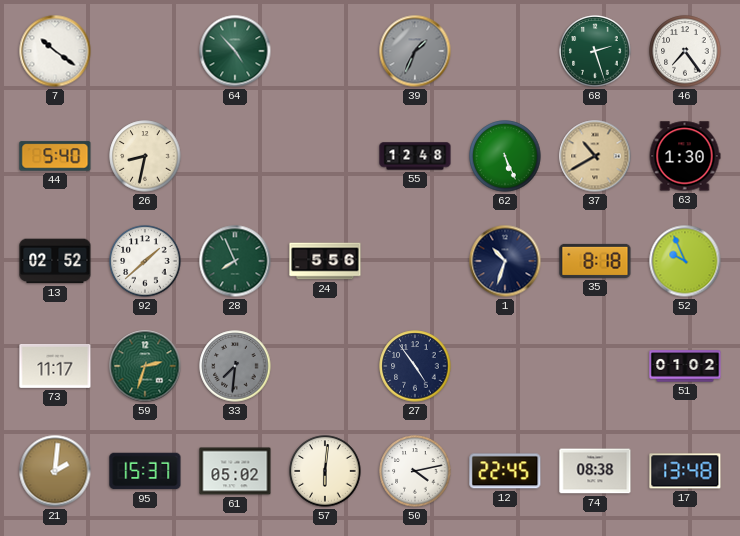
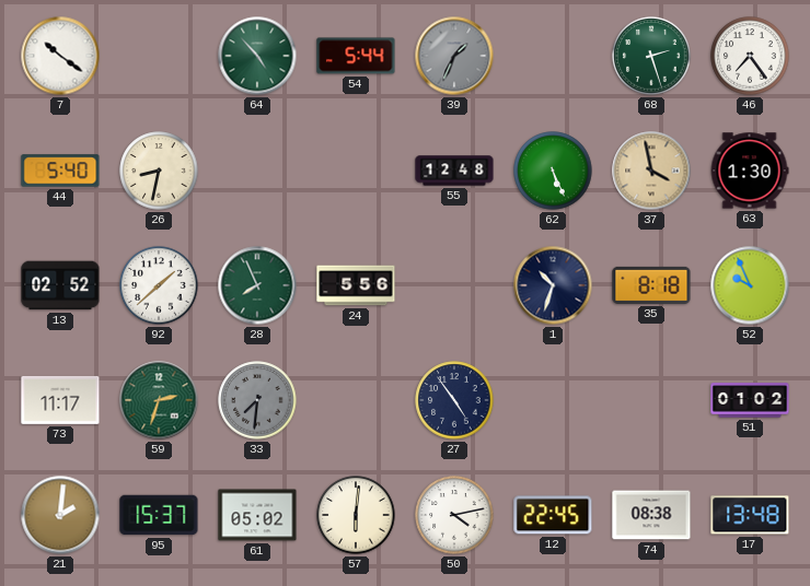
54: none -> 5:44 (356, 56)
37: 10:40 -> 3:58 (651, 171)
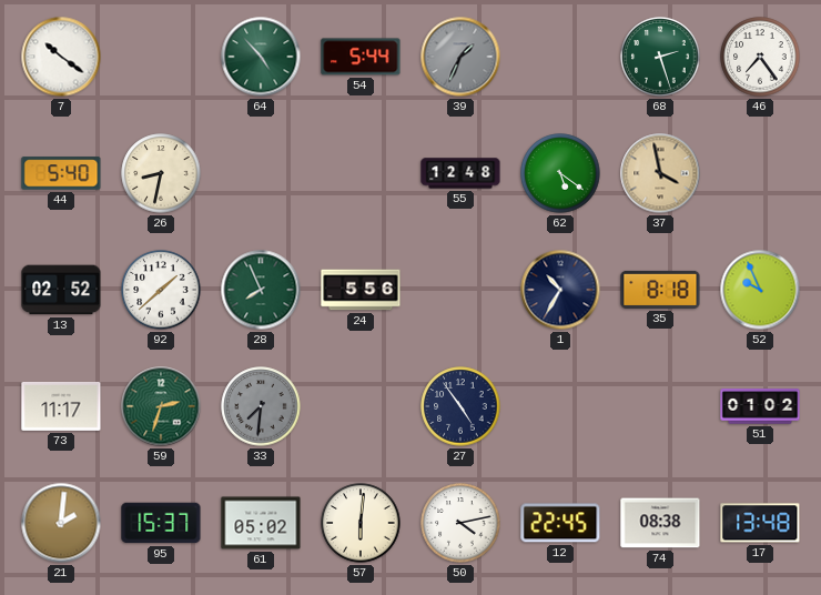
62: 5:26 -> 5:21 (560, 173)
63: 1:30 -> none (750, 171)
1: 10:33 -> 10:35 (560, 290)
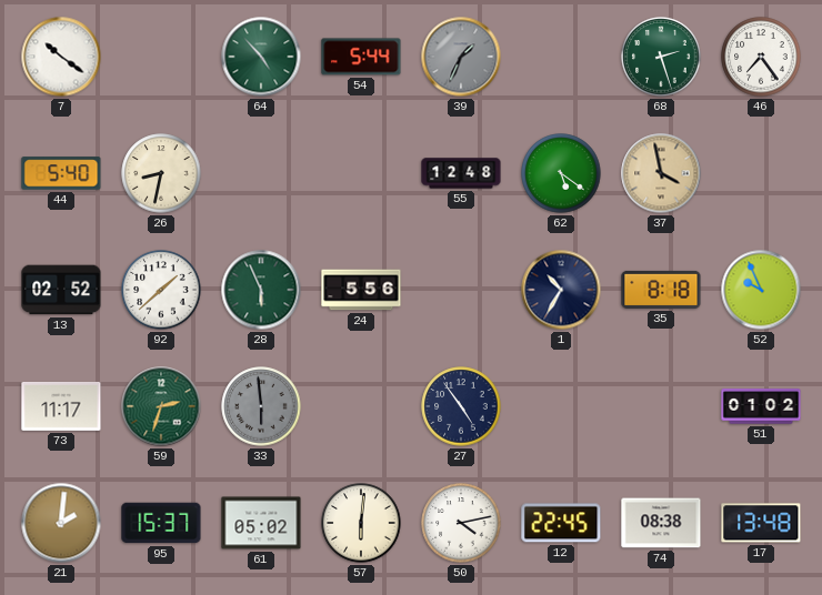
28: 7:56 -> 5:56 (261, 290)
33: 7:31 -> 5:59 (261, 406)
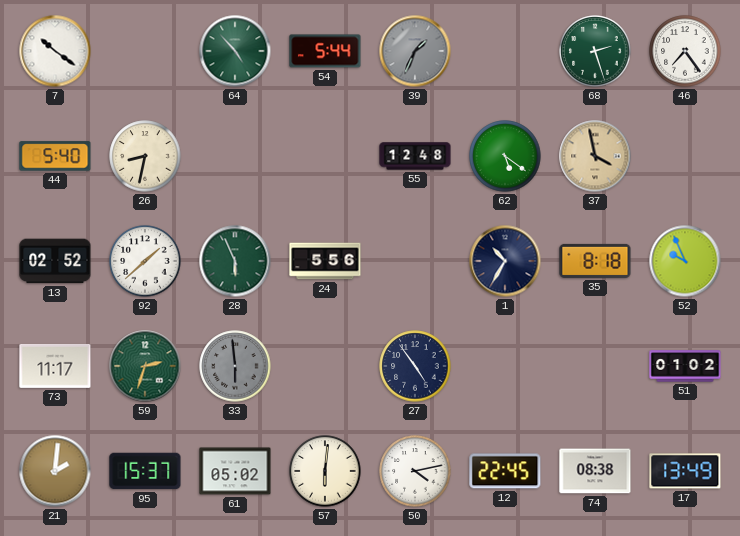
17: 13:48 -> 13:49 (685, 471)
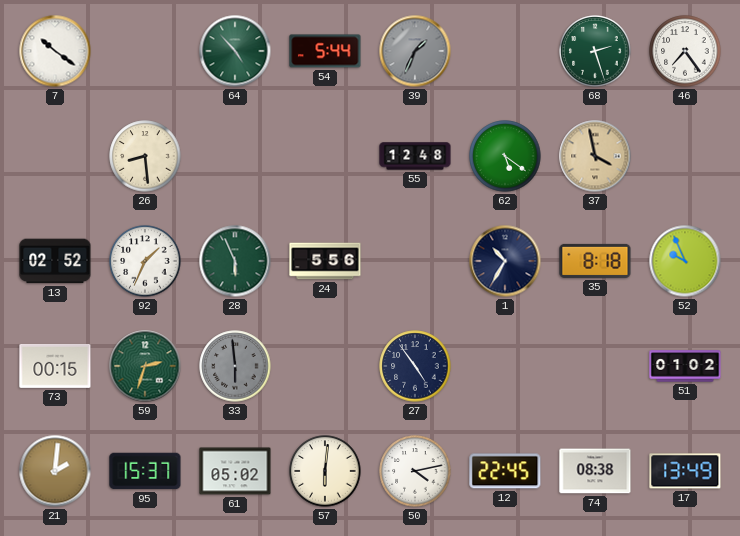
44: 5:40 -> none (55, 156)
26: 8:32 -> 8:29 (145, 156)
92: 1:38 -> 1:34 (145, 261)
73: 11:17 -> 00:15 (55, 366)
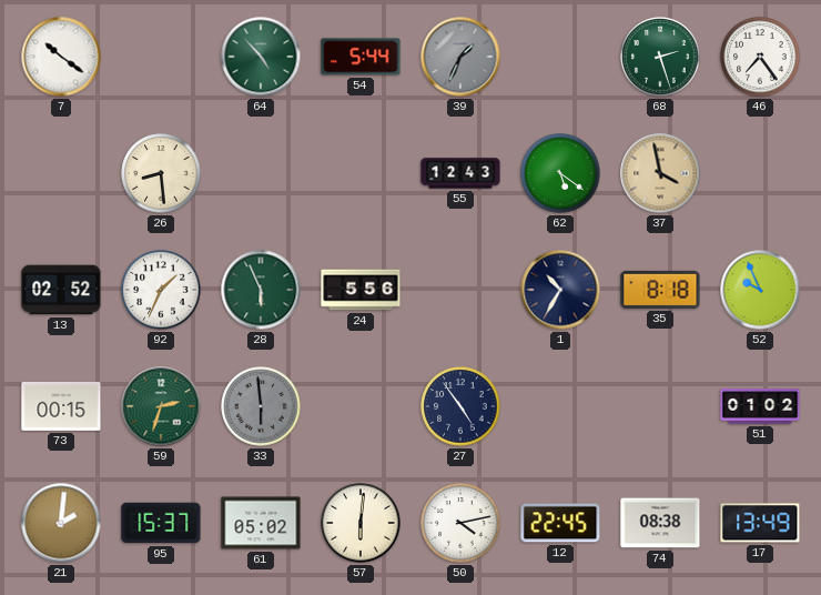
55: 12:48 -> 12:43 (460, 173)
